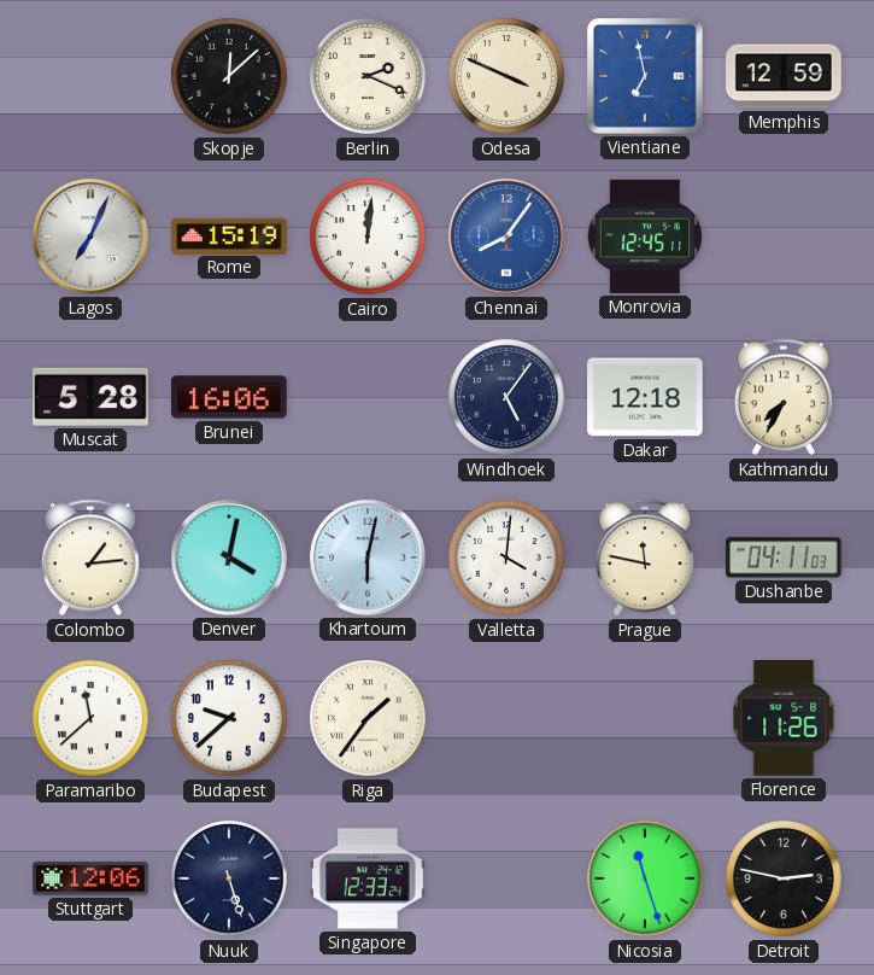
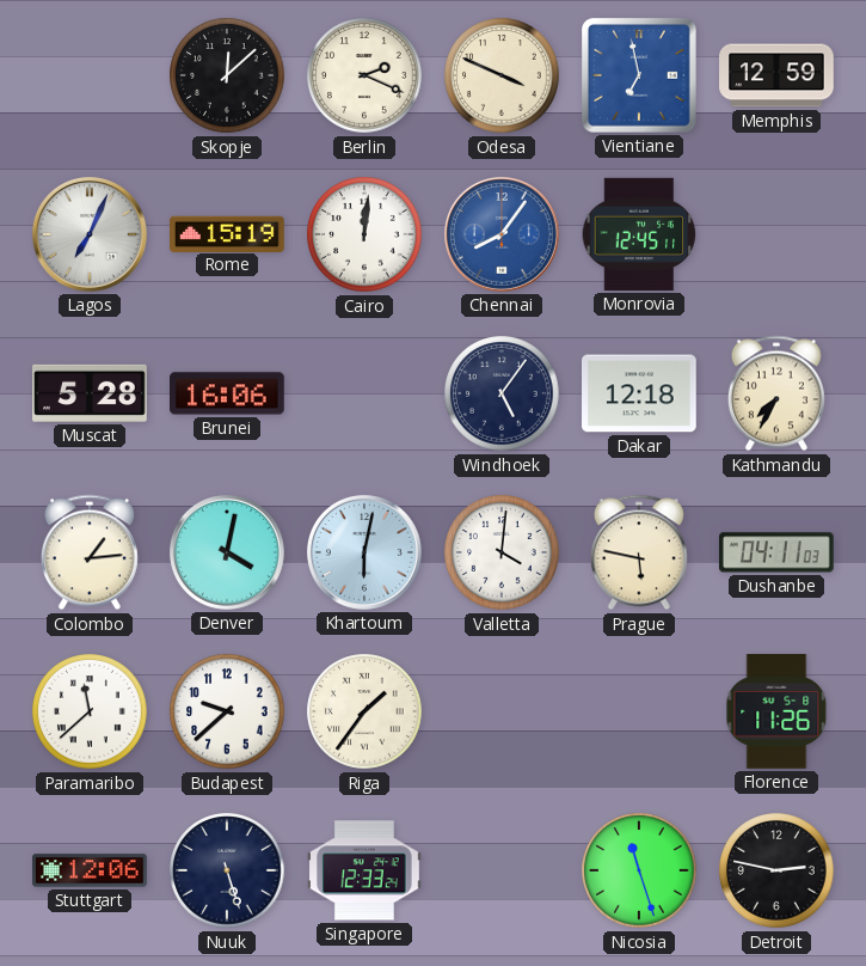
Prague: 11:47 -> 5:47 (639, 552)
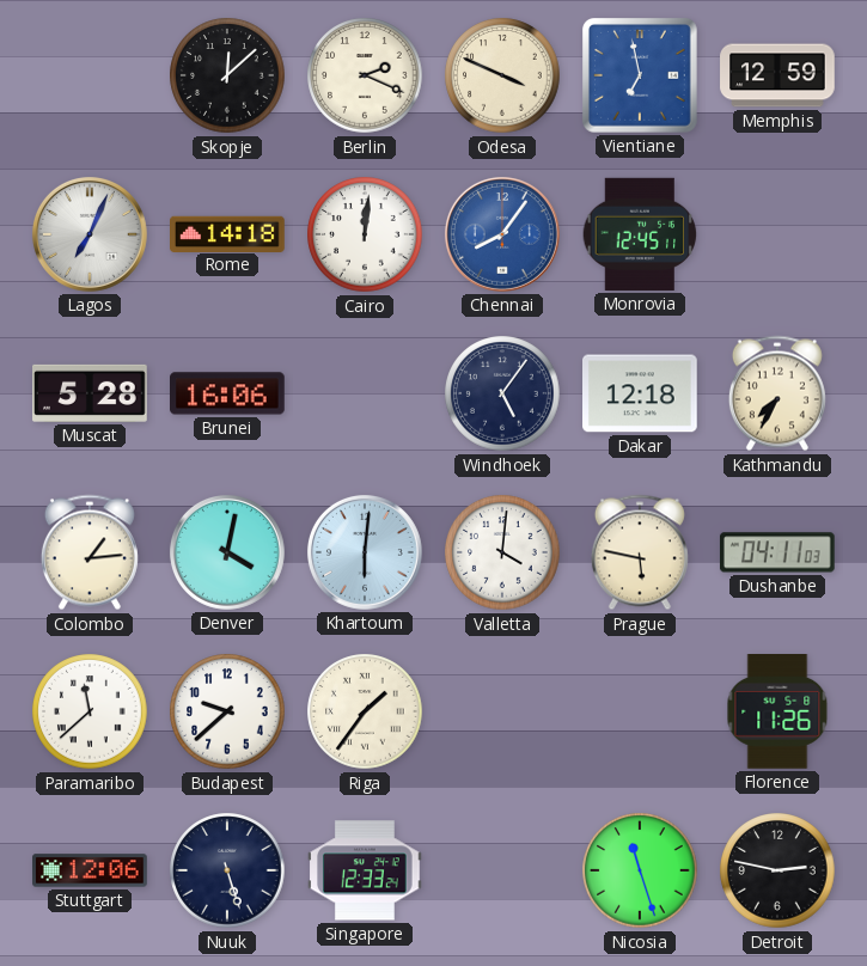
Rome: 15:19 -> 14:18 (227, 233)
Khartoum: 6:02 -> 6:01 (365, 552)
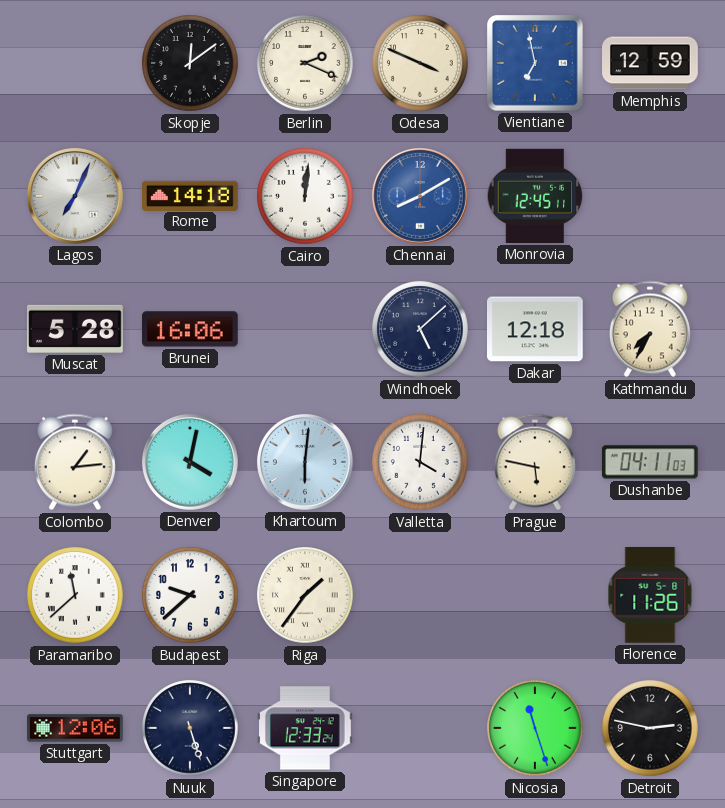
Skopje: 12:08 -> 12:09 (190, 63)
Chennai: 8:06 -> 8:10 (420, 196)
Windhoek: 5:06 -> 5:08 (420, 329)
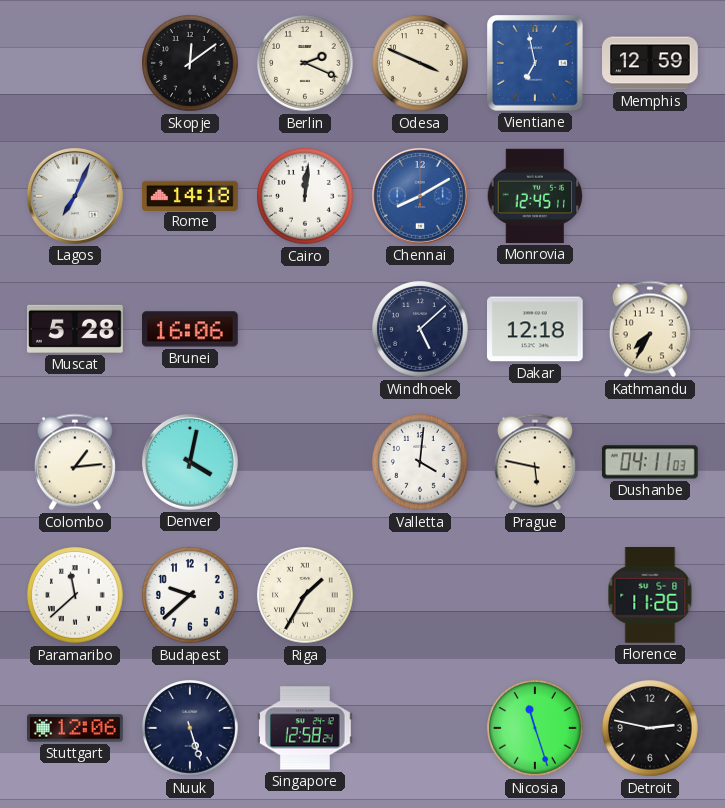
Khartoum: 6:01 -> none (305, 462)
Riga: 1:36 -> 1:35 (305, 595)
Singapore: 12:33 -> 12:58 (306, 728)
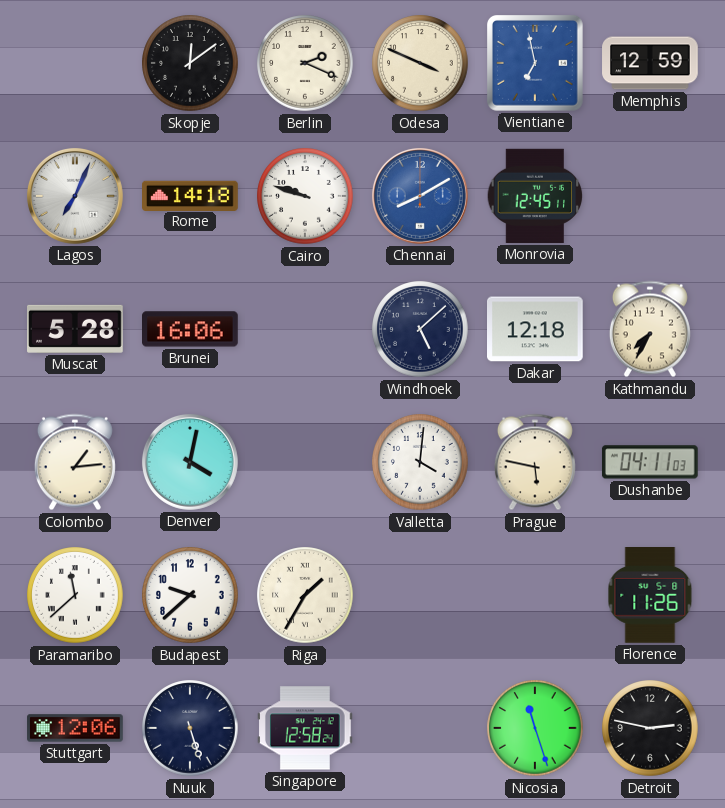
Cairo: 12:01 -> 9:48 (305, 196)
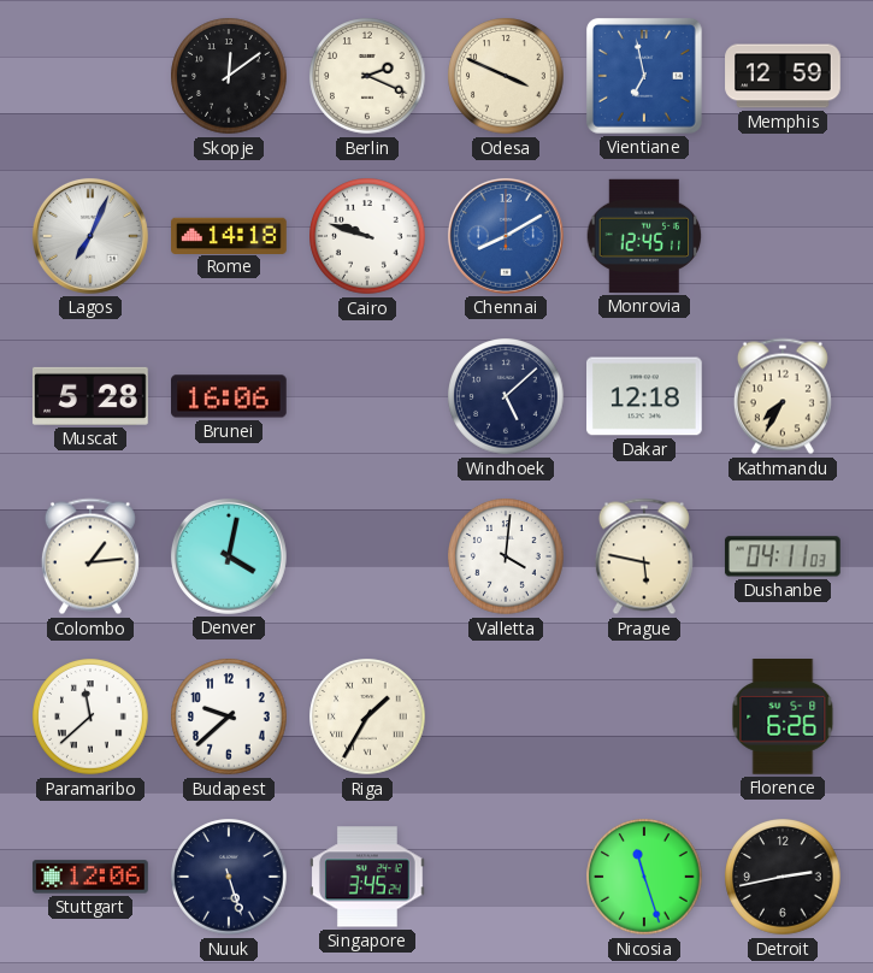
Florence: 11:26 -> 6:26 (783, 718)
Singapore: 12:58 -> 3:45 (368, 877)
Detroit: 2:47 -> 2:43 (783, 877)
